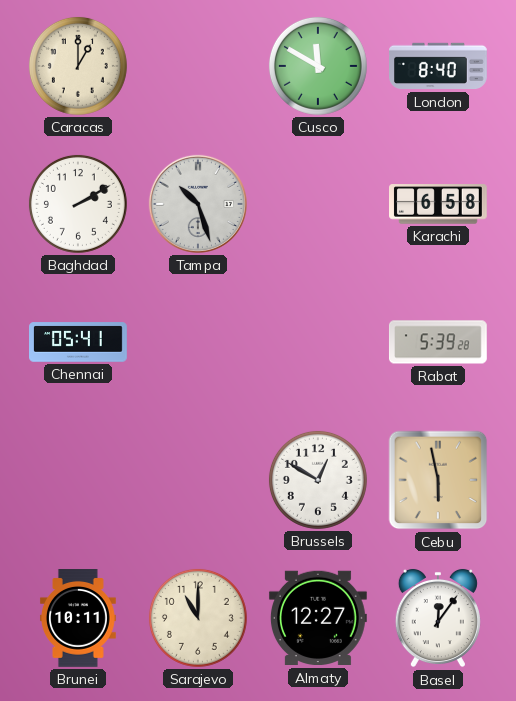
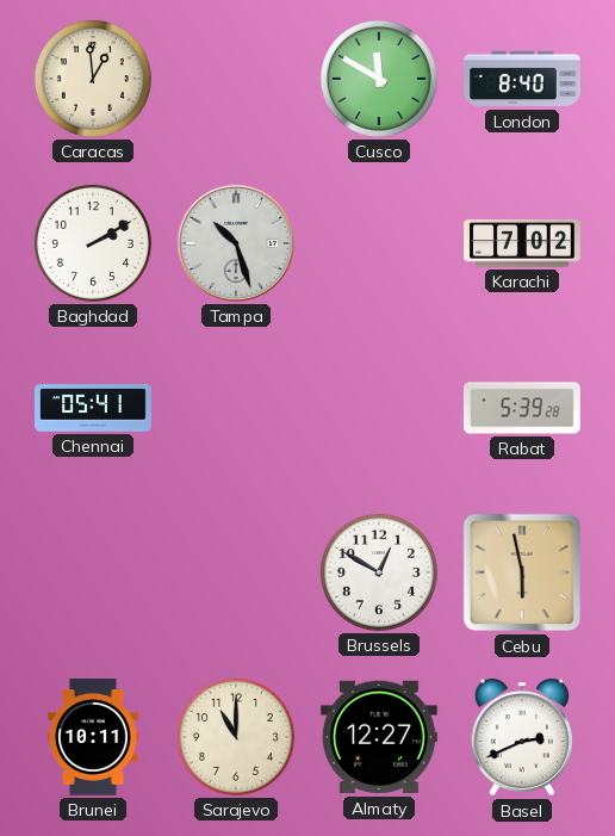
Caracas: 1:00 -> 12:59 (93, 79)
Karachi: 6:58 -> 7:02 (523, 243)
Basel: 12:06 -> 2:41 (522, 737)
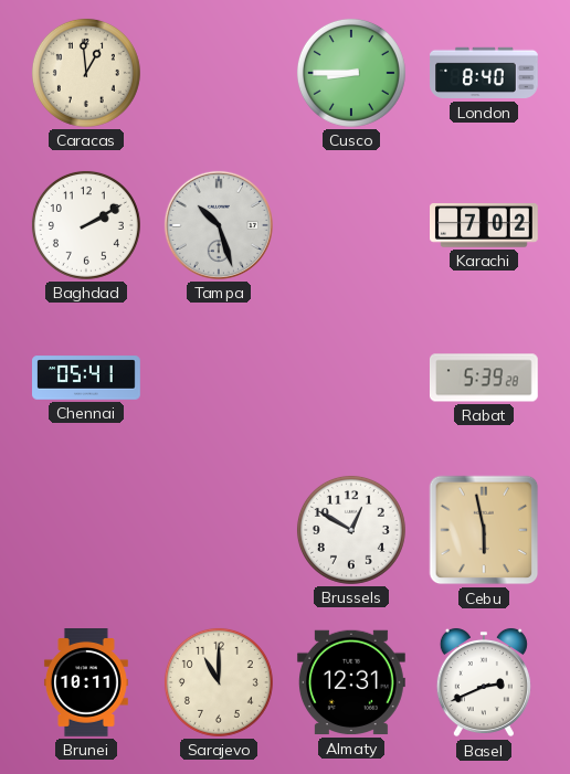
Cusco: 11:50 -> 8:45 (351, 73)
Almaty: 12:27 -> 12:31 (351, 682)
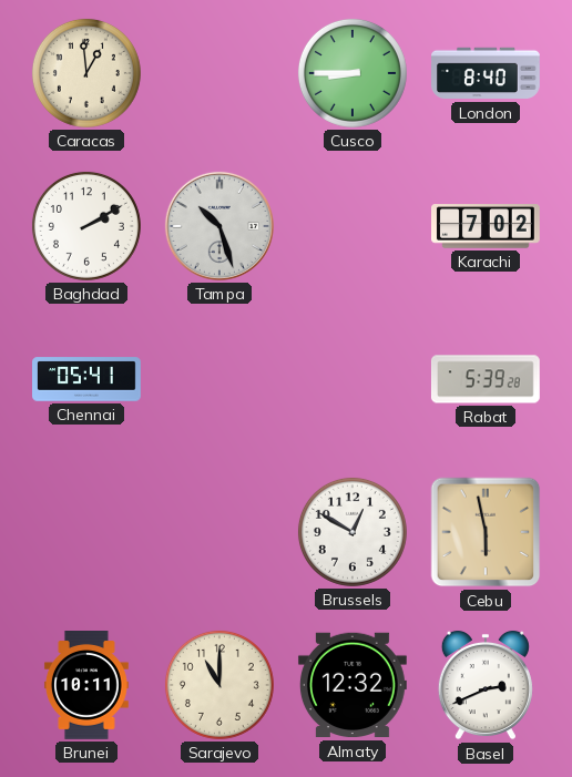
Almaty: 12:31 -> 12:32 (353, 685)
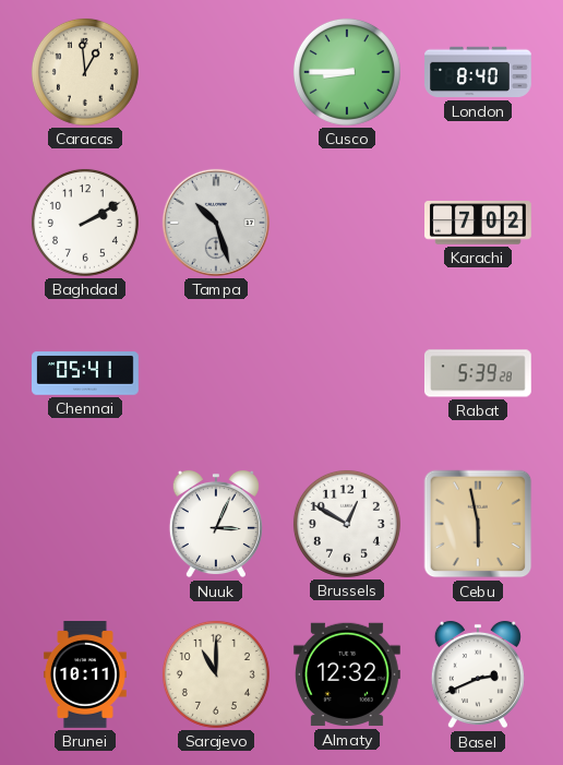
Nuuk: none -> 3:04 (216, 524)
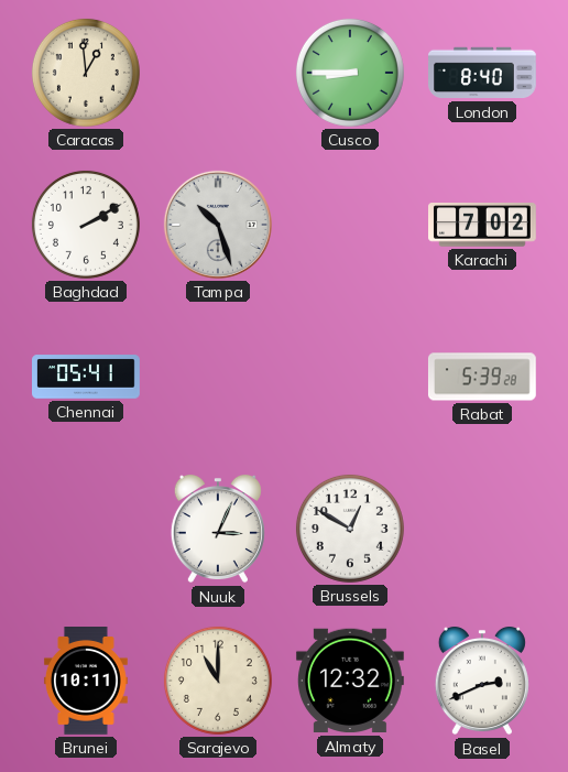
Cebu: 5:58 -> none (478, 524)
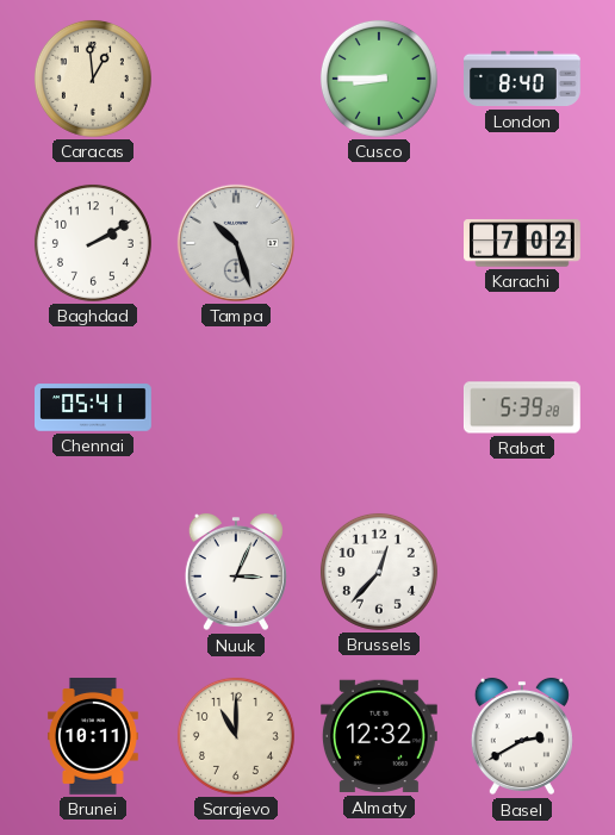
Brussels: 12:50 -> 12:37 (379, 572)
Basel: 2:41 -> 2:40 (522, 736)
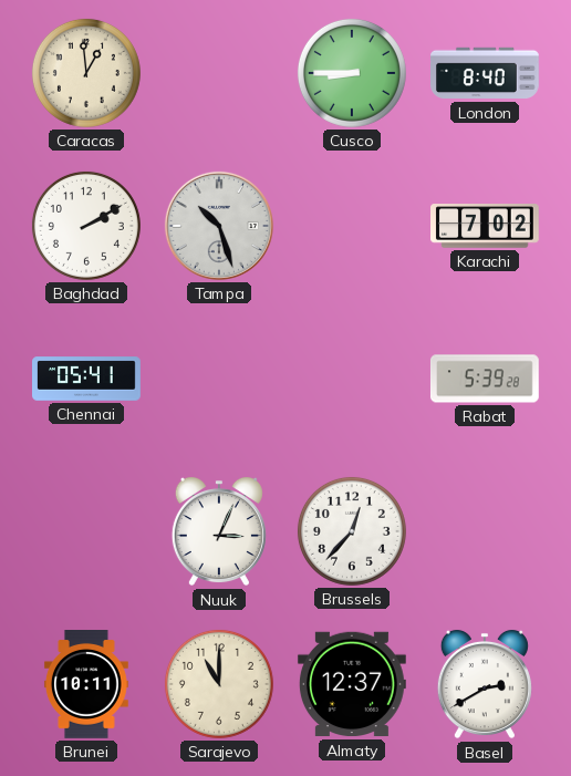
Almaty: 12:32 -> 12:37 (352, 684)
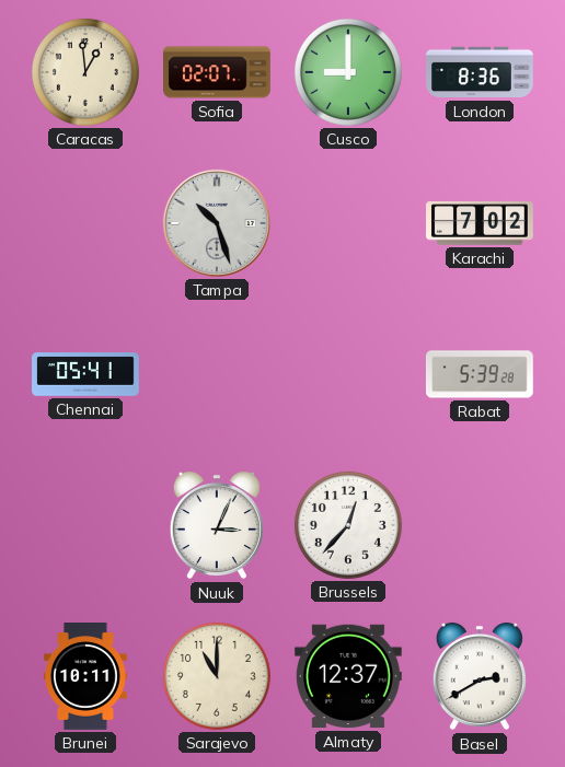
Sofia: none -> 02:07 (218, 72)
Cusco: 8:45 -> 9:00 (348, 72)
London: 8:40 -> 8:36 (481, 72)
Baghdad: 2:10 -> none (86, 226)
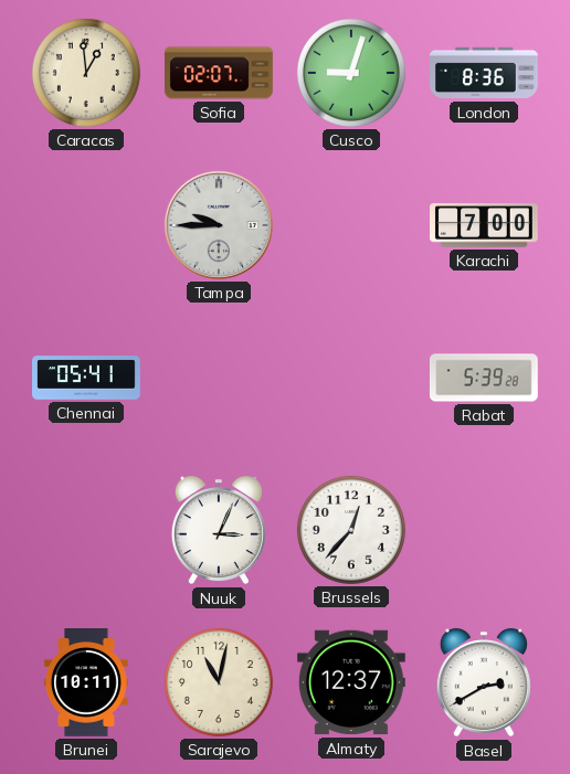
Cusco: 9:00 -> 9:03 (351, 73)
Tampa: 10:27 -> 9:45 (219, 225)
Karachi: 7:02 -> 7:00 (485, 225)
Sarajevo: 11:00 -> 11:02 (219, 682)
